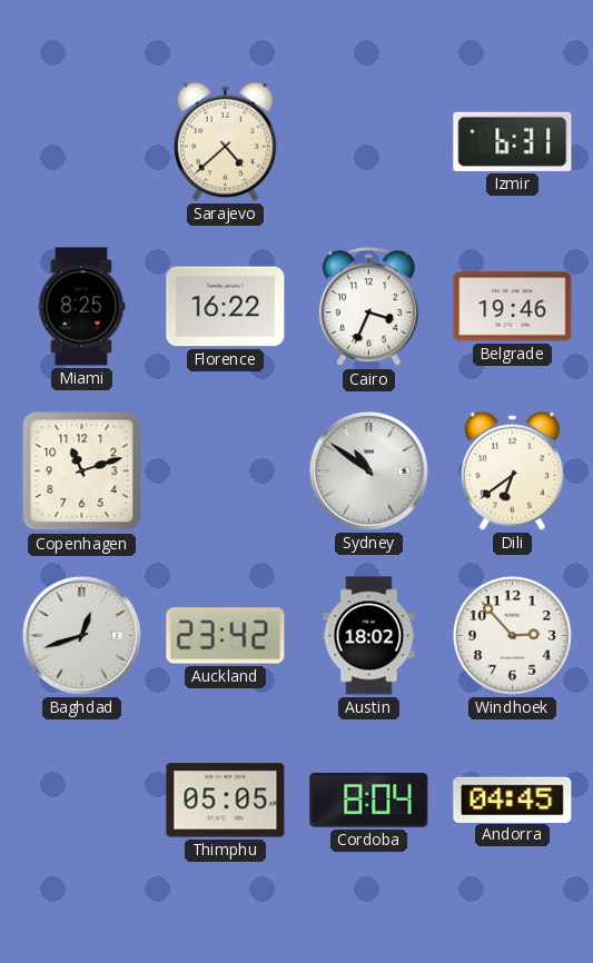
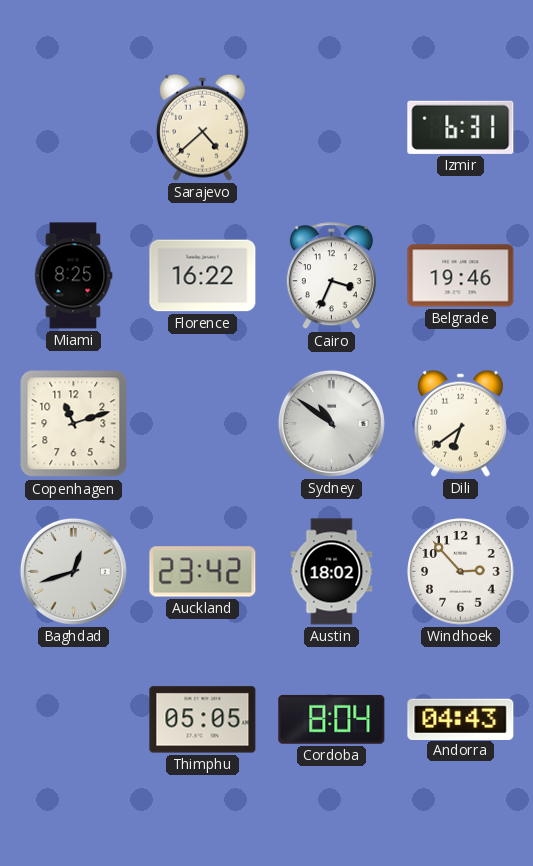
Andorra: 04:45 -> 04:43 (461, 719)
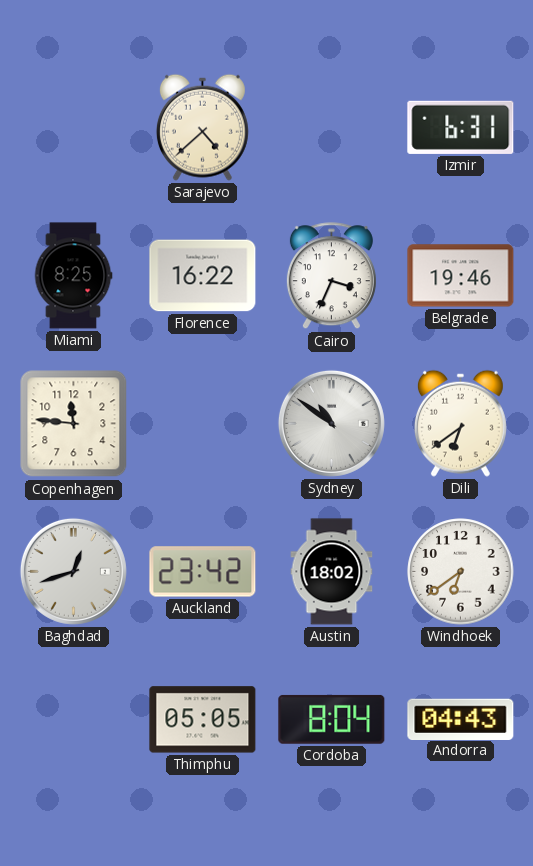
Copenhagen: 11:12 -> 11:46 (74, 424)
Windhoek: 2:53 -> 6:39 (461, 572)
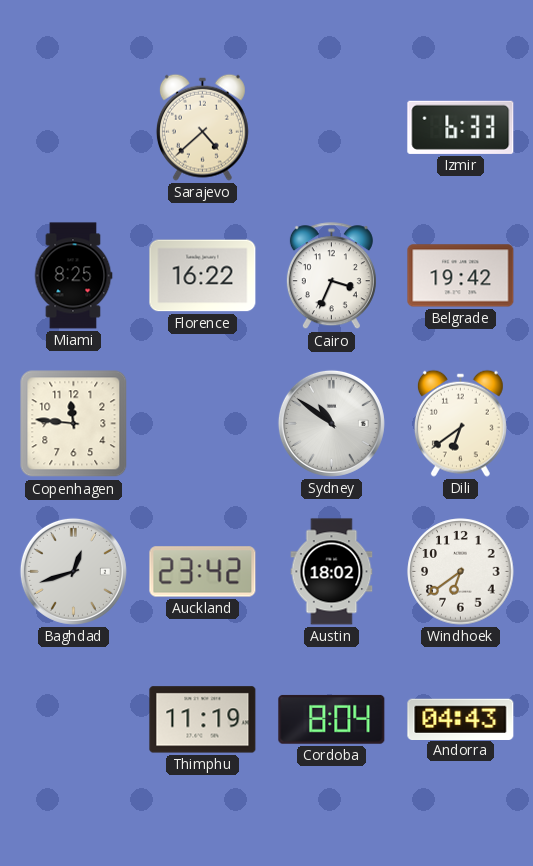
Izmir: 6:31 -> 6:33 (461, 127)
Belgrade: 19:46 -> 19:42 (461, 276)
Thimphu: 05:05 -> 11:19 (203, 720)
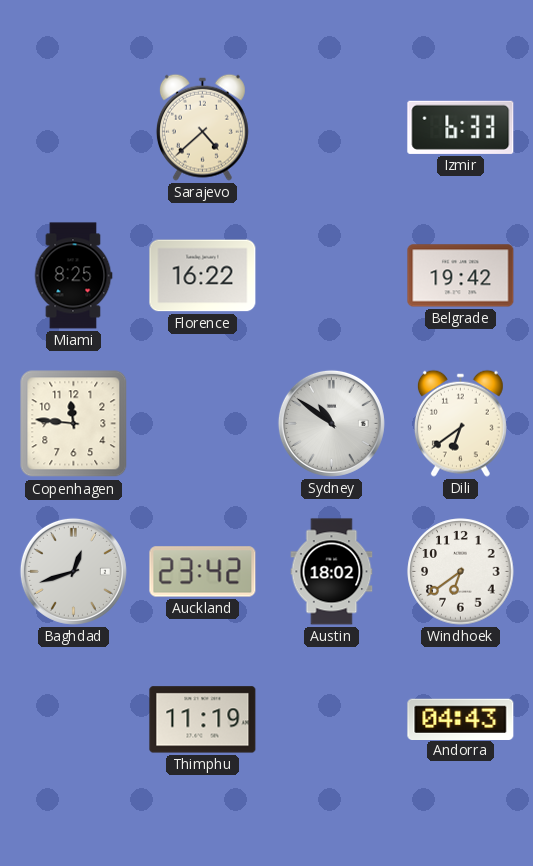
Cairo: 3:34 -> none (331, 276)
Cordoba: 8:04 -> none (332, 719)
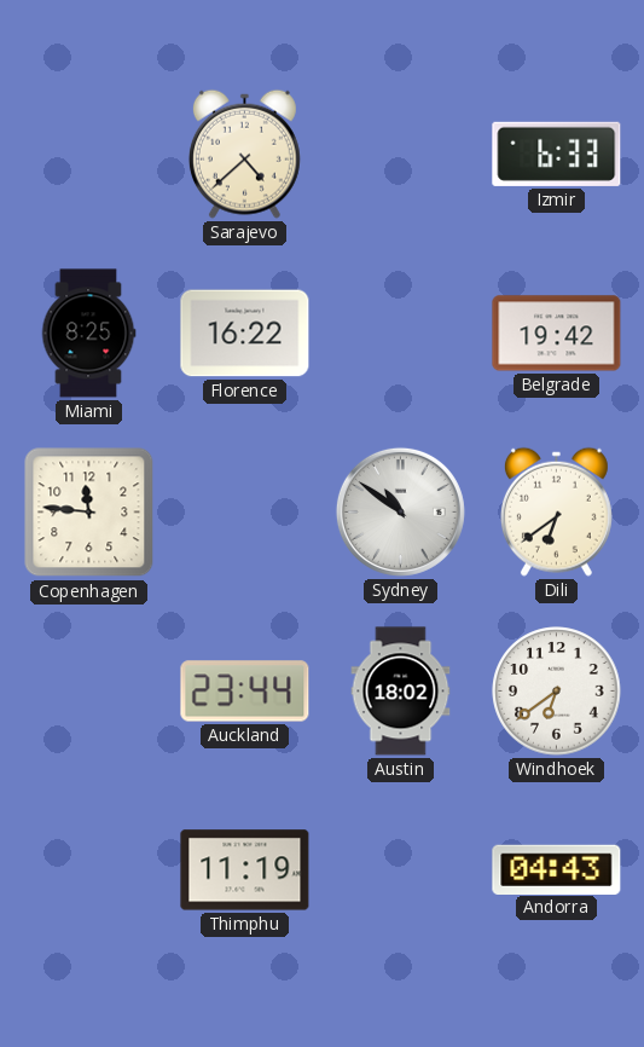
Baghdad: 12:42 -> none (73, 571)
Auckland: 23:42 -> 23:44 (245, 692)
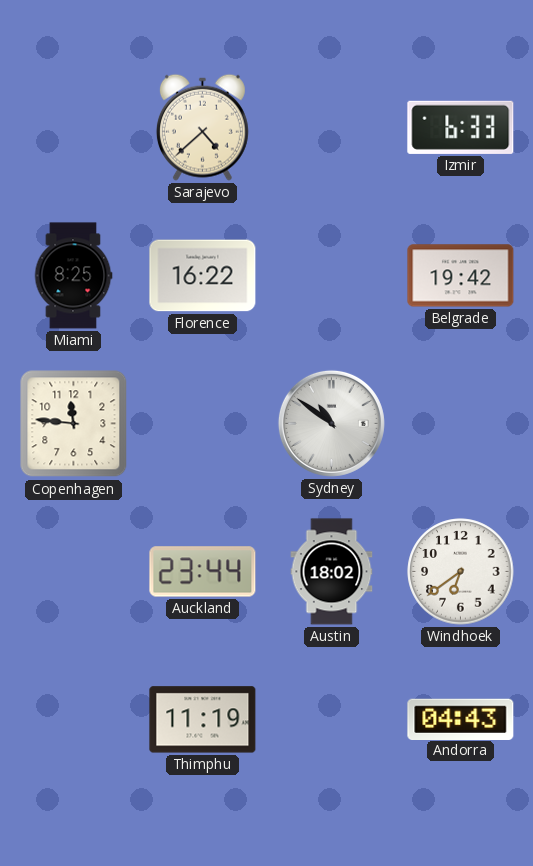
Dili: 6:39 -> none (556, 511)
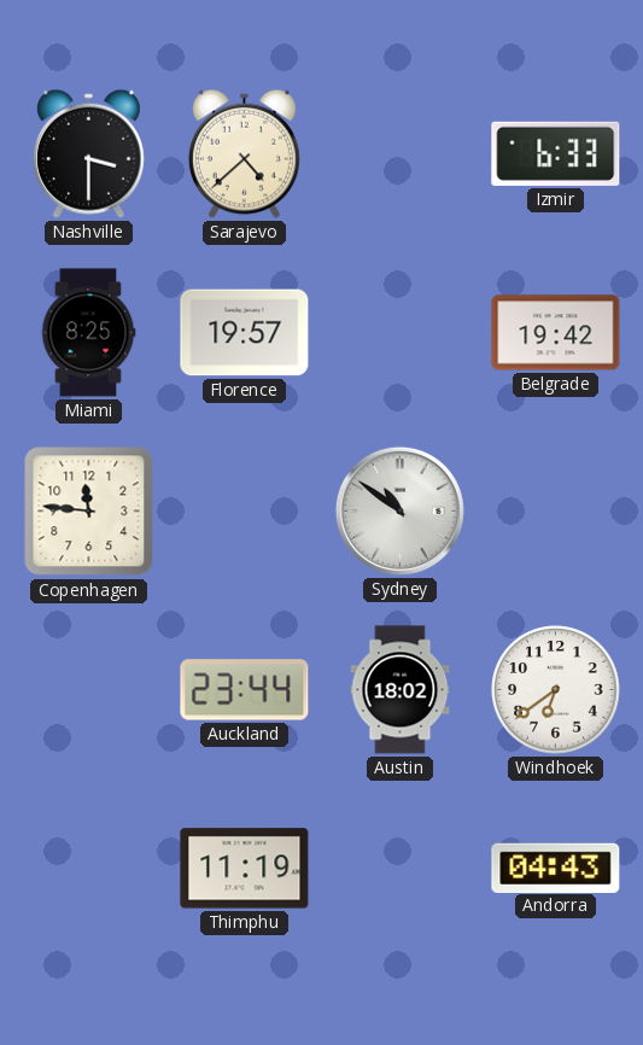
Nashville: none -> 3:30 (88, 153)
Florence: 16:22 -> 19:57 (245, 333)
